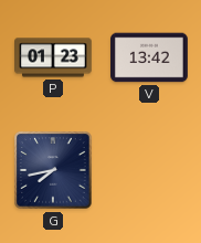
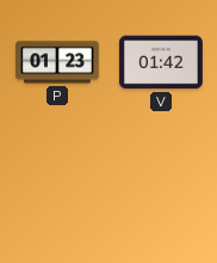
V: 13:42 -> 01:42 (162, 62)
G: 7:43 -> none (53, 170)
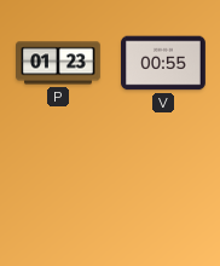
V: 01:42 -> 00:55 (164, 63)
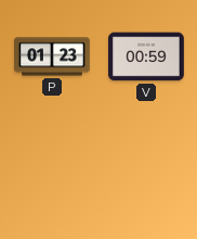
V: 00:55 -> 00:59 (147, 56)
